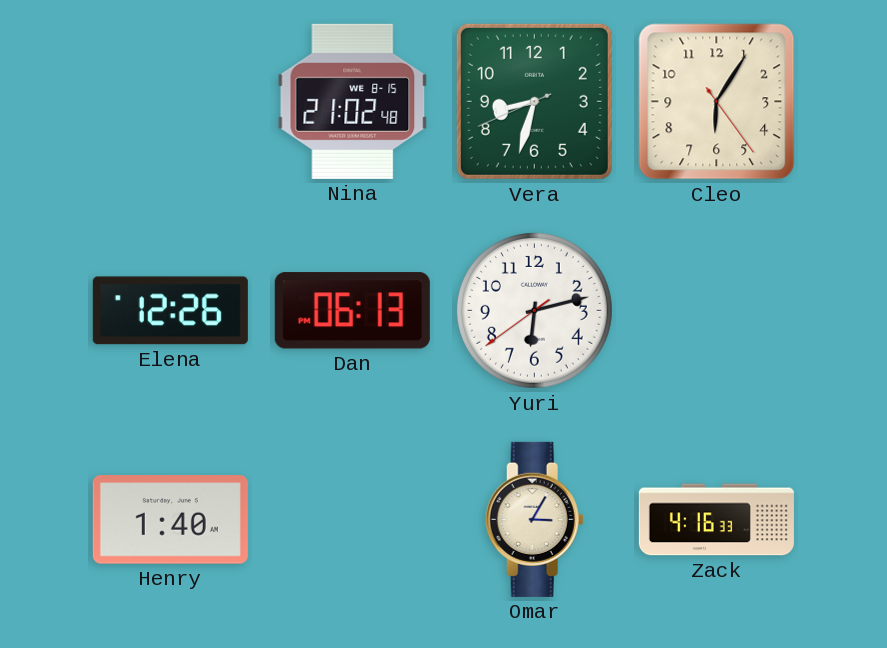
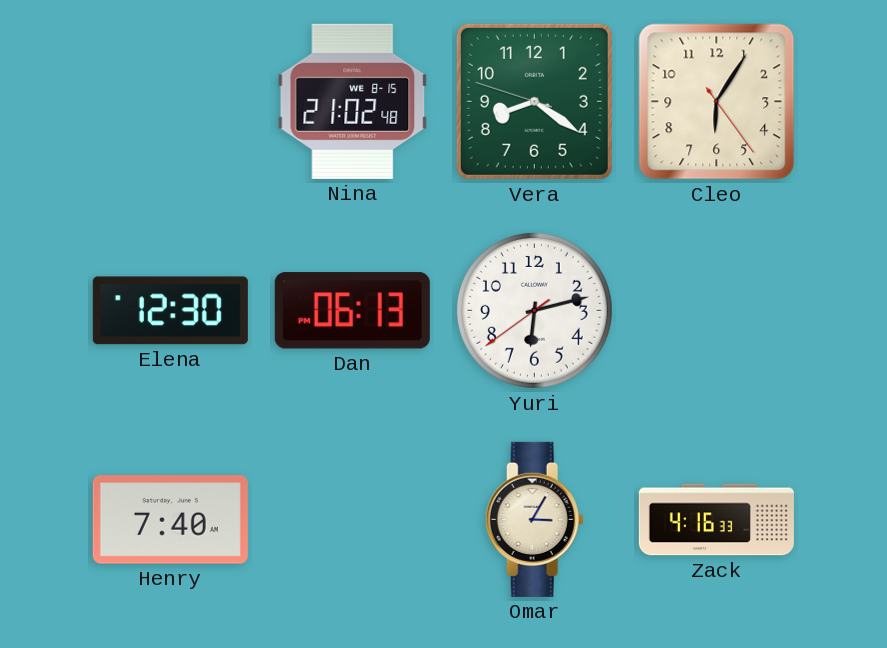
Vera: 8:32 -> 8:20 (534, 101)
Elena: 12:26 -> 12:30 (170, 311)
Henry: 1:40 -> 7:40 (170, 520)
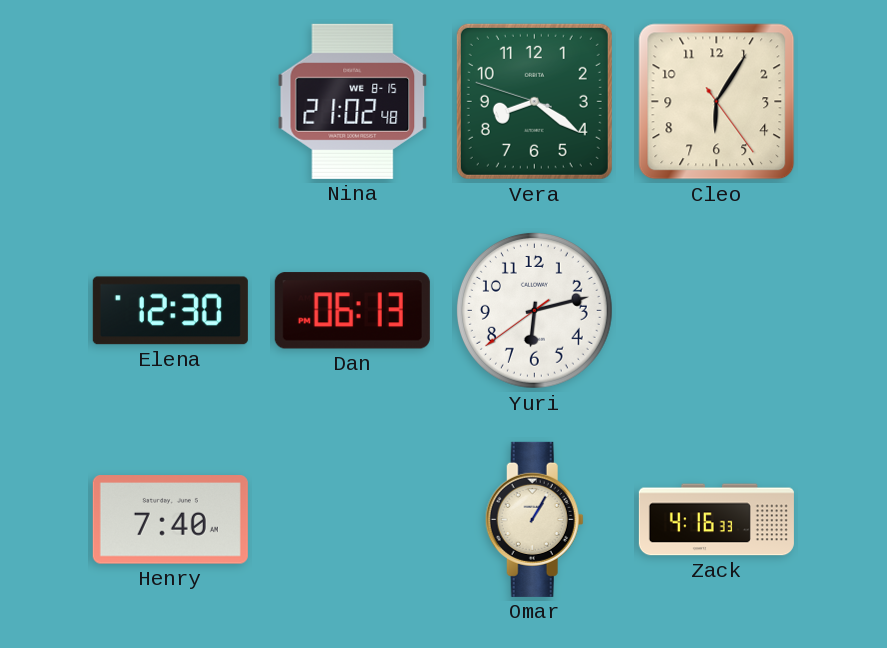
Omar: 3:05 -> 1:05 (534, 519)
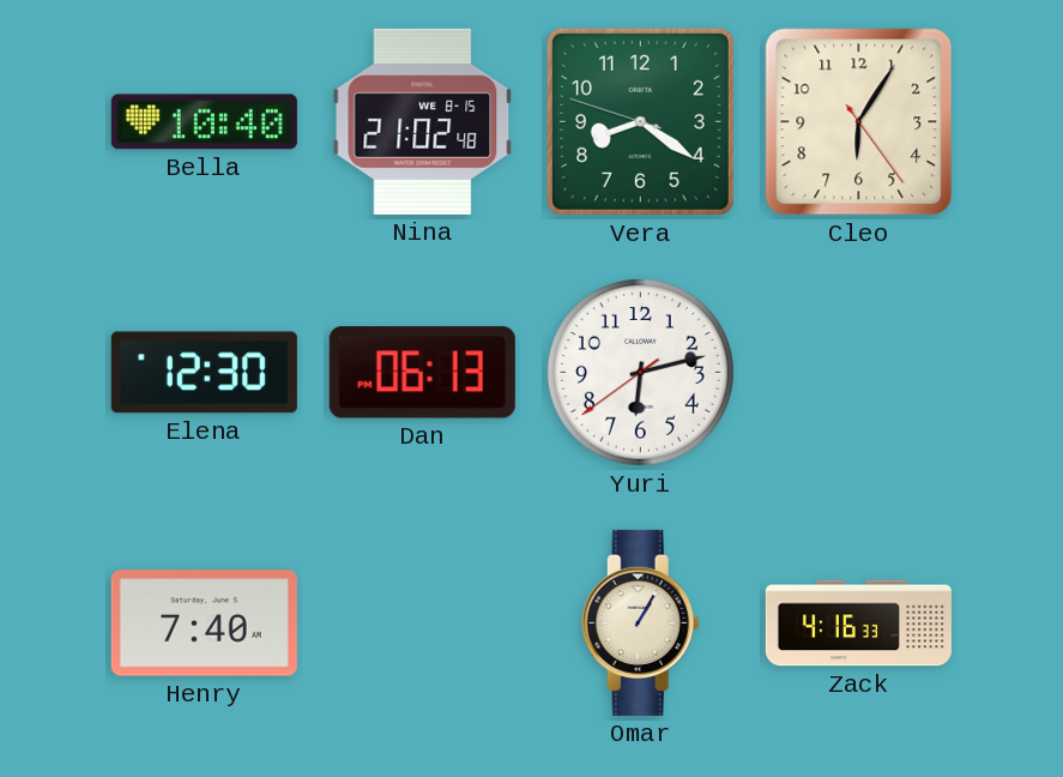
Bella: none -> 10:40 (204, 122)
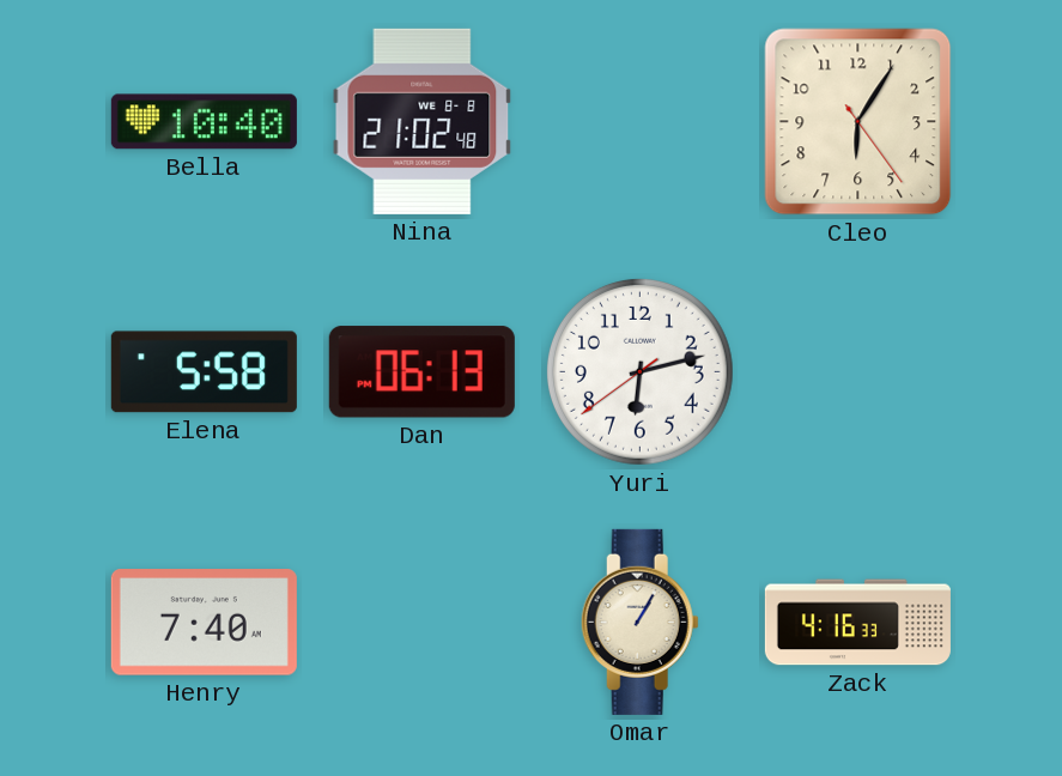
Nina date: WE 8-15 -> WE 8-8 (423, 121)
Vera: 8:20 -> none (640, 121)
Elena: 12:30 -> 5:58 (204, 372)
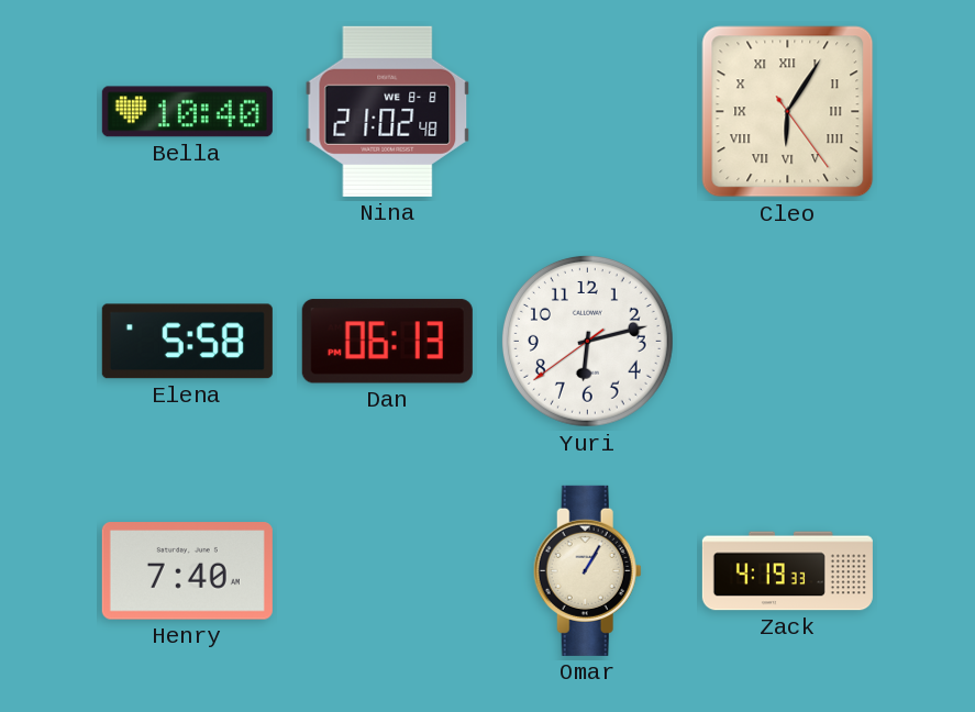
Cleo numerals: Arabic -> Roman (788, 112)
Zack: 4:16 -> 4:19 (787, 571)
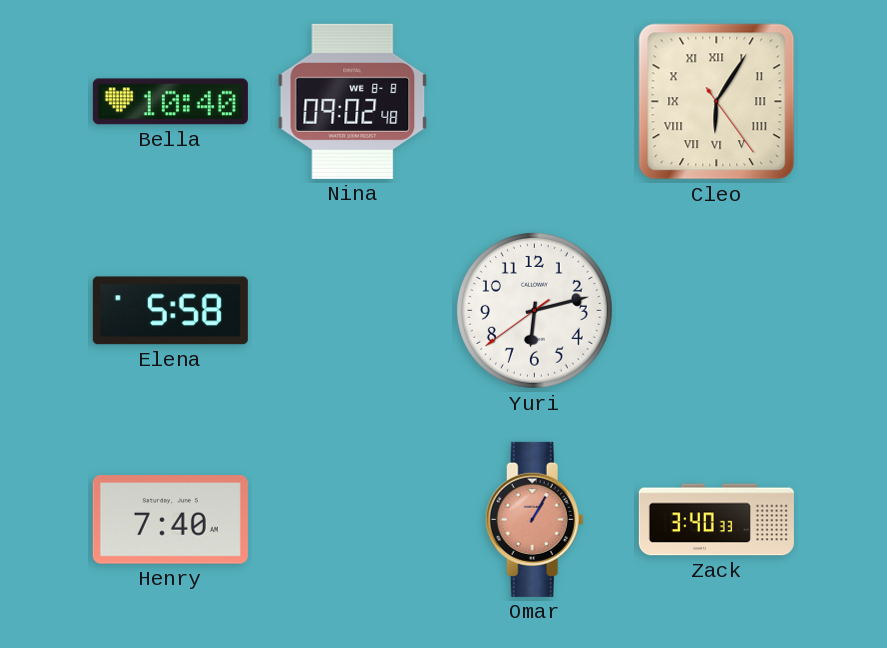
Nina: 21:02 -> 09:02 (353, 101)
Dan: 06:13 -> none (387, 342)
Omar dial: cream -> salmon (534, 519)
Zack: 4:19 -> 3:40 (716, 520)
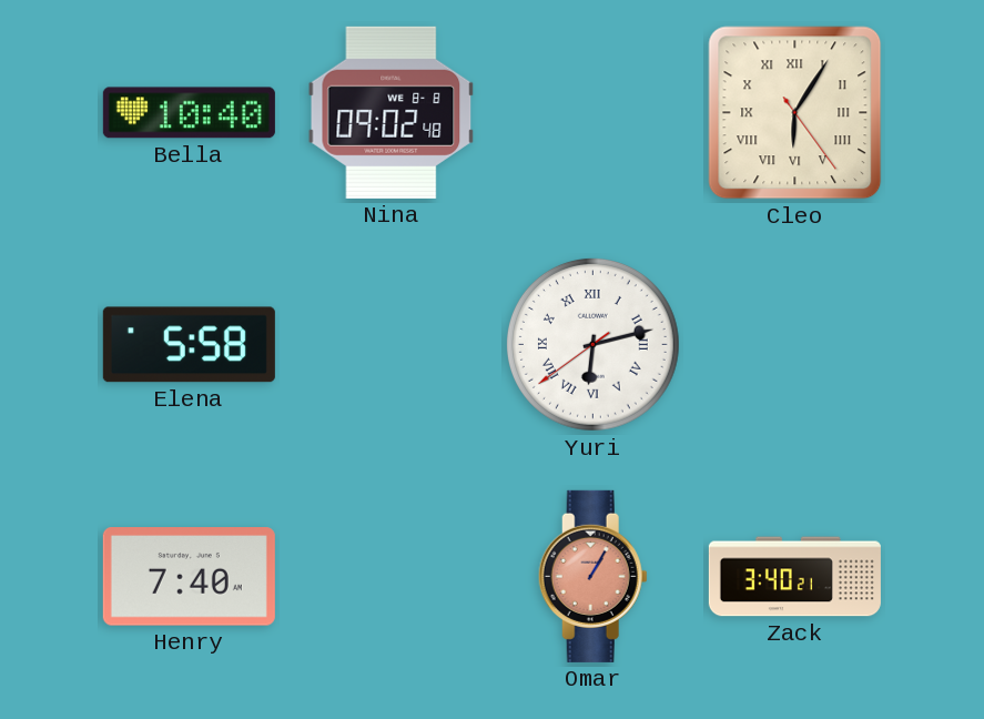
Yuri numerals: Arabic -> Roman (592, 344)
Zack: 3:40:33 -> 3:40:21 (794, 577)
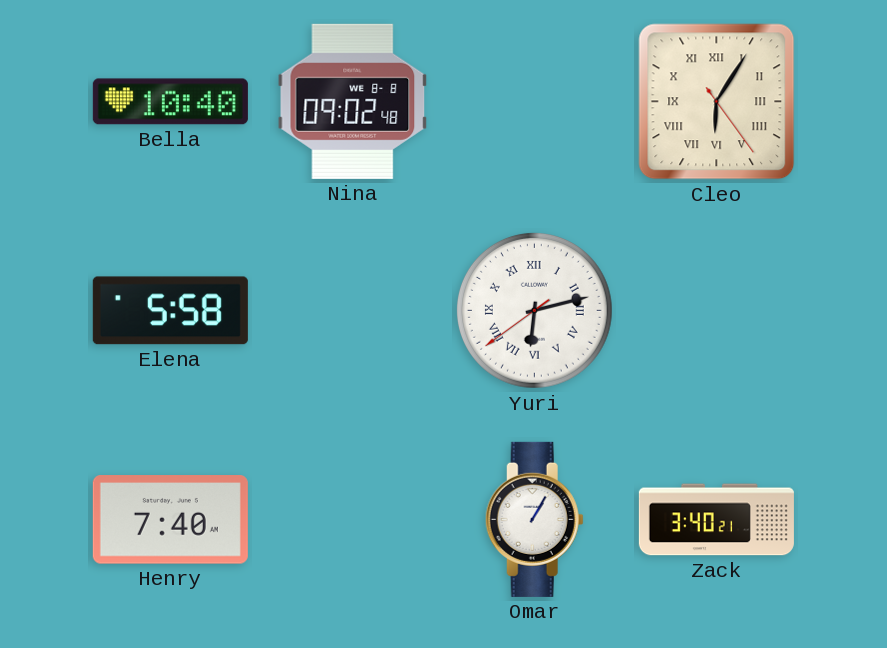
Omar dial: salmon -> white (534, 519)
